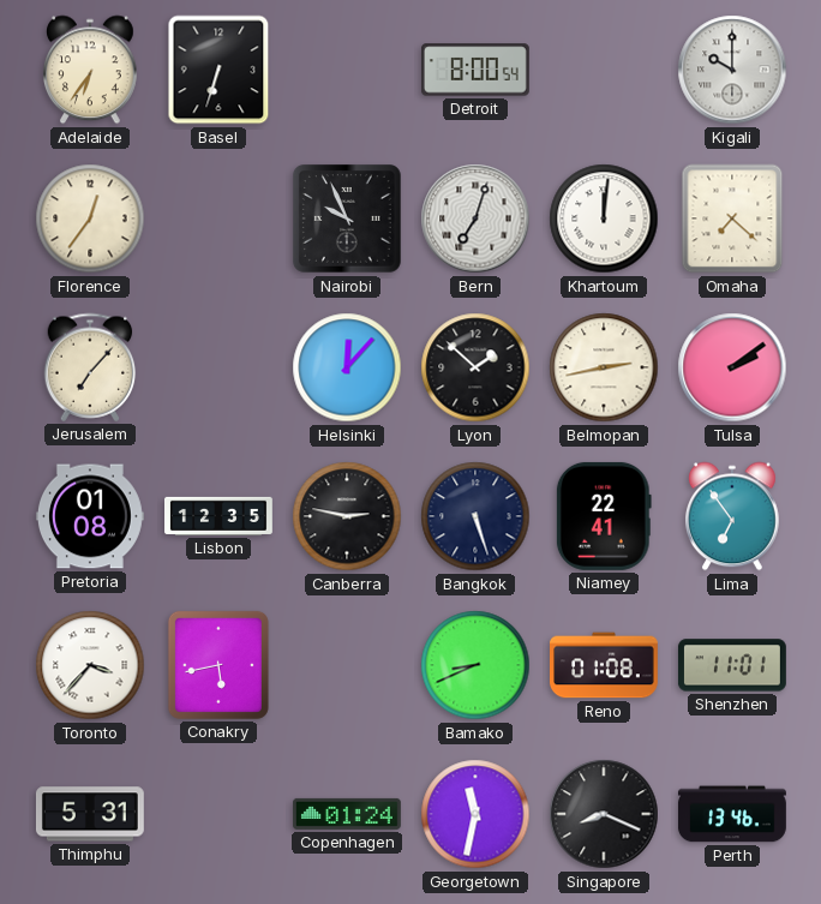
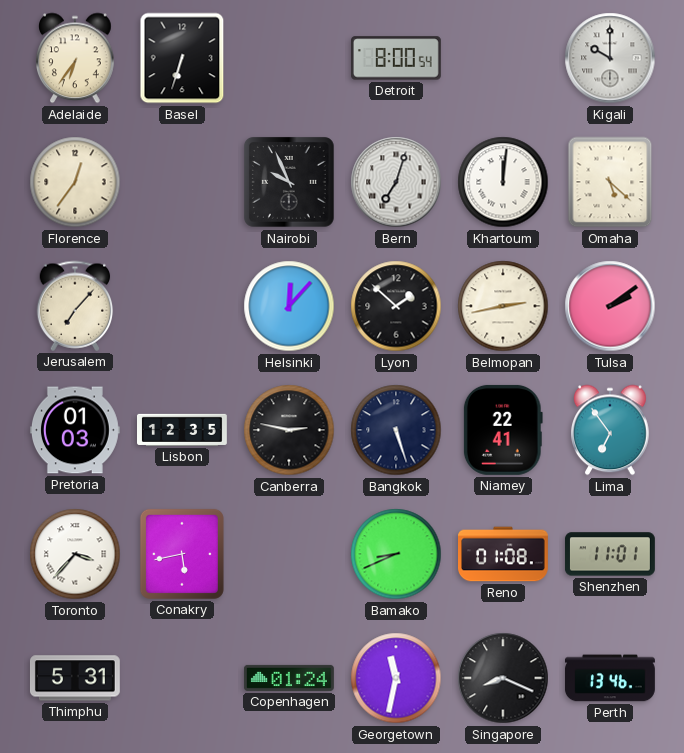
Omaha: 7:22 -> 5:22 (610, 182)
Pretoria: 01:08 -> 01:03 (75, 430)
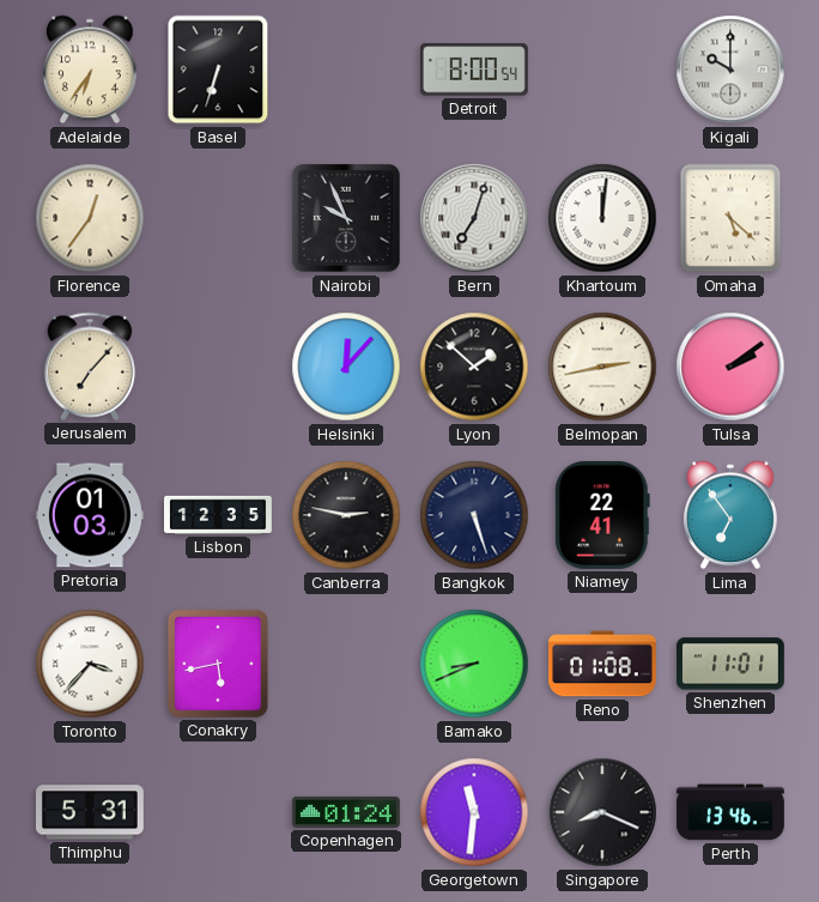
Georgetown: 11:32 -> 11:31 (474, 812)
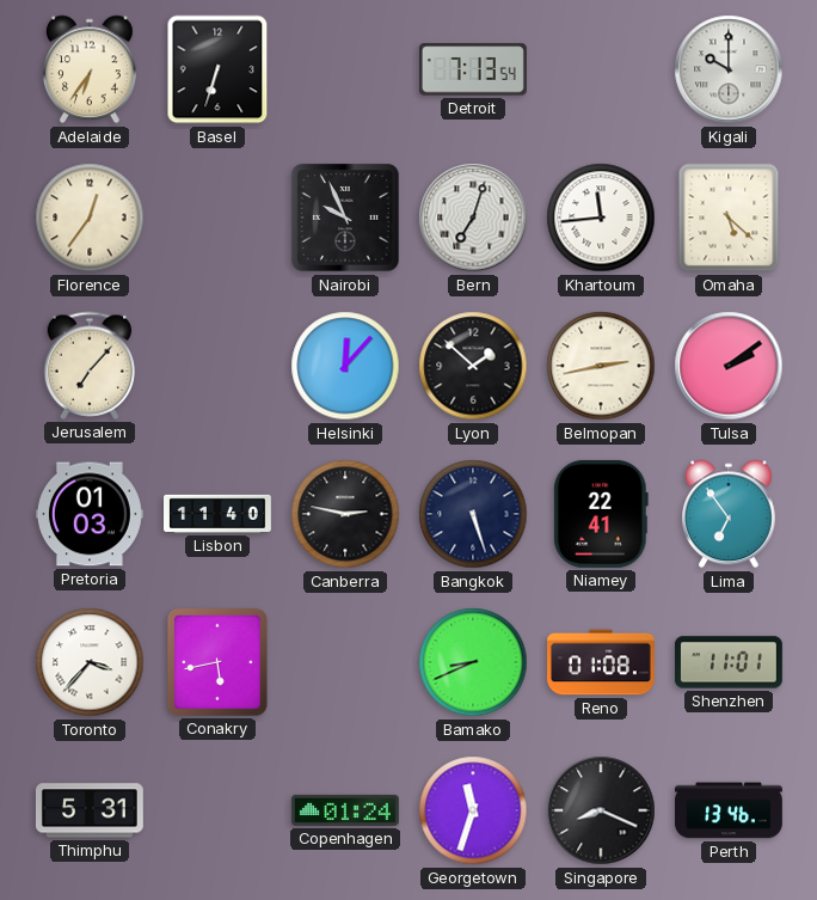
Detroit: 8:00 -> 7:13 (473, 69)
Khartoum: 12:01 -> 11:44 (601, 218)
Lisbon: 12:35 -> 11:40 (219, 514)
Georgetown: 11:31 -> 11:33 (473, 810)
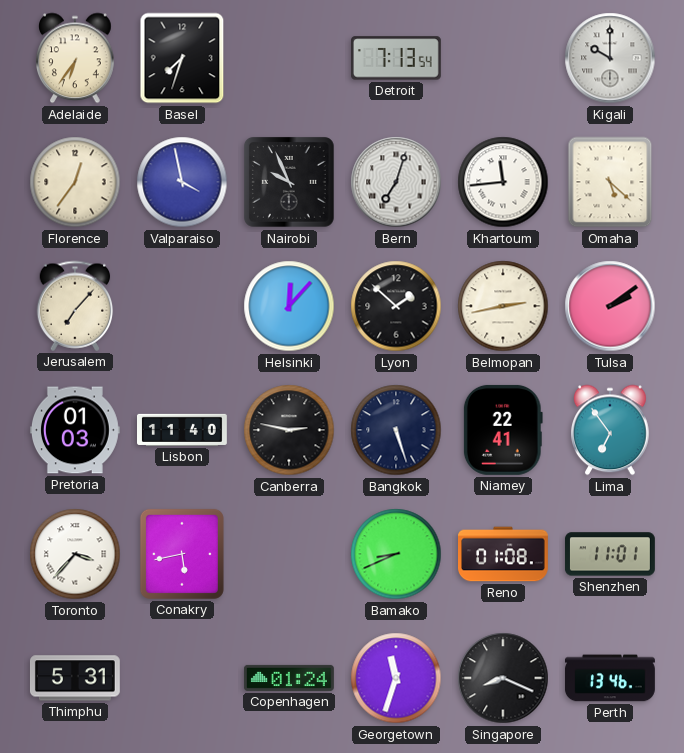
Basel: 6:33 -> 7:33 (182, 58)
Valparaiso: none -> 3:58 (182, 182)
